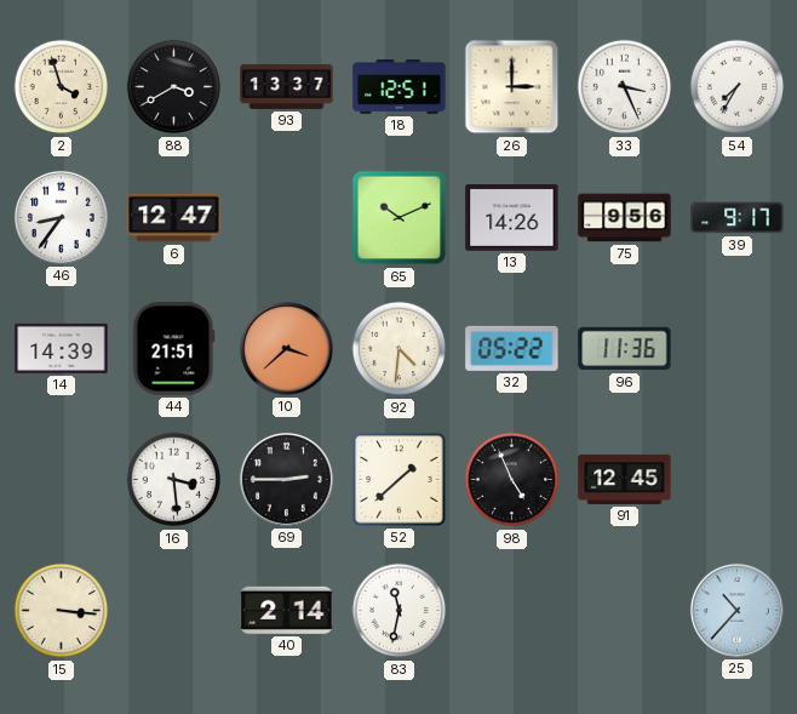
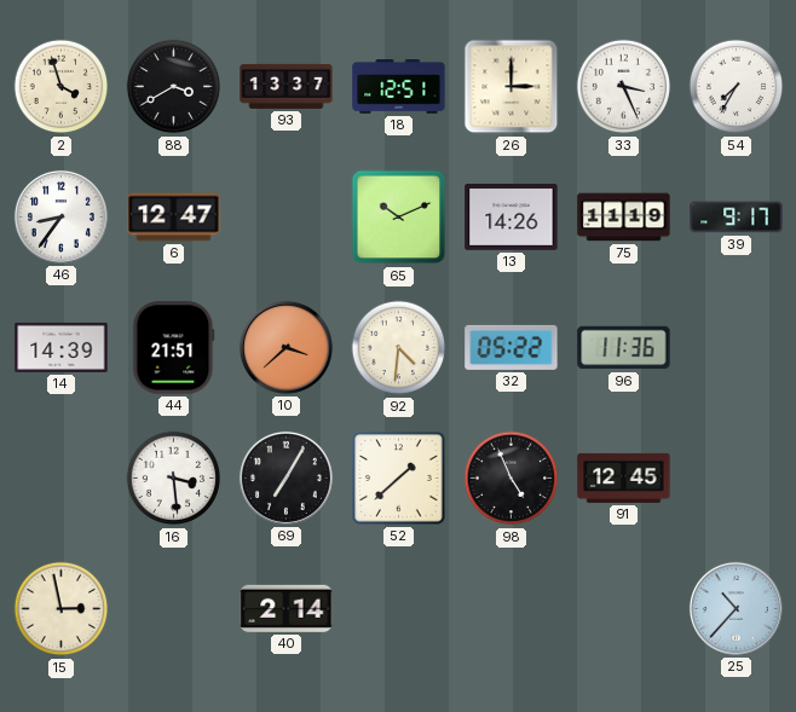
75: 9:56 -> 11:19 (624, 218)
69: 2:45 -> 7:05 (285, 477)
15: 3:16 -> 2:58 (62, 609)
83: 11:32 -> none (400, 611)
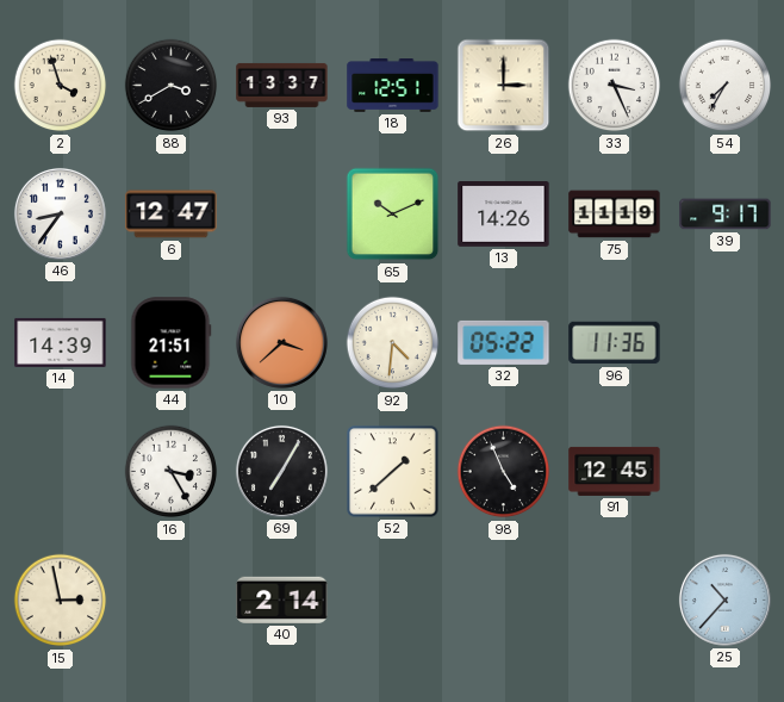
16: 3:29 -> 3:25 (172, 472)
